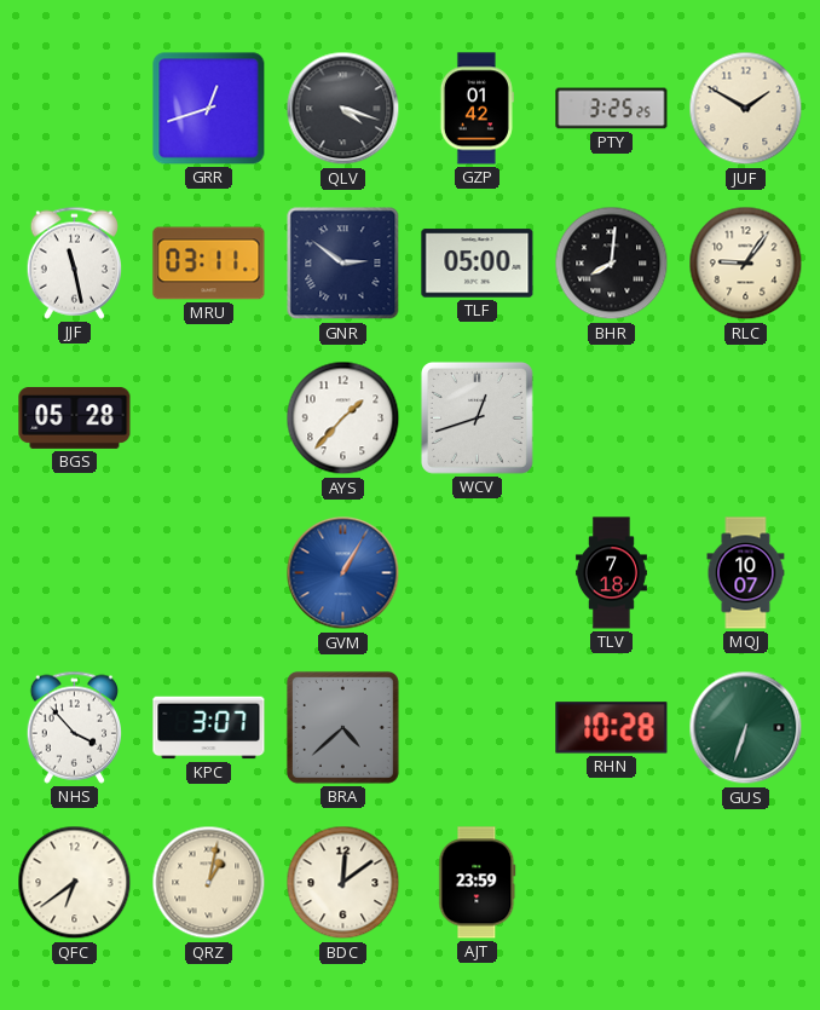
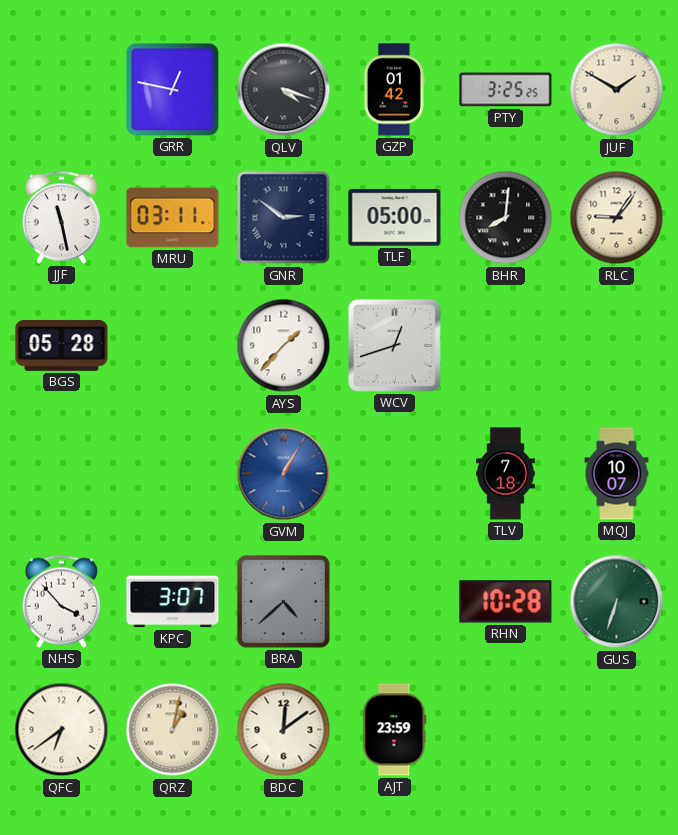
GRR: 12:42 -> 12:47 (173, 90)
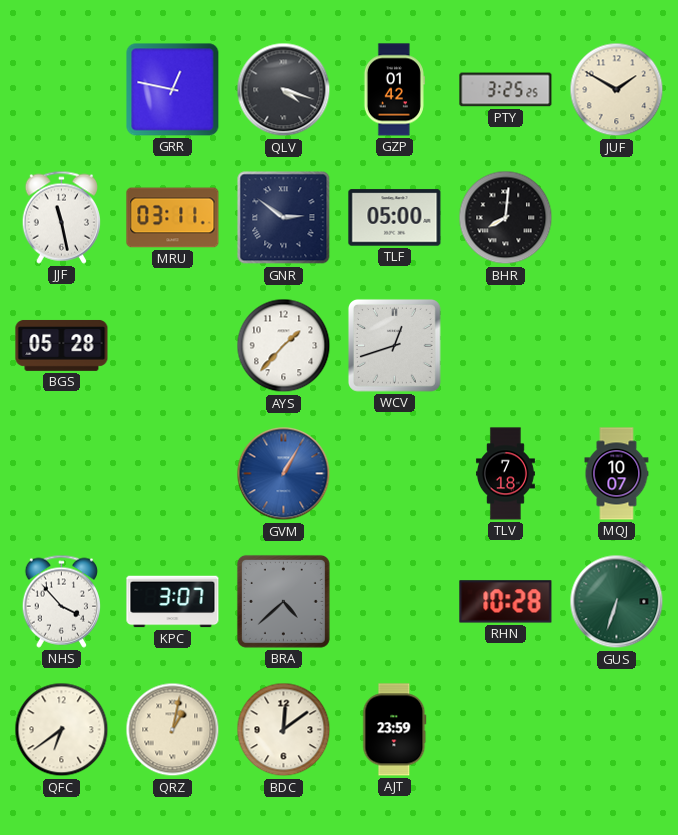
RLC: 9:06 -> none (617, 218)
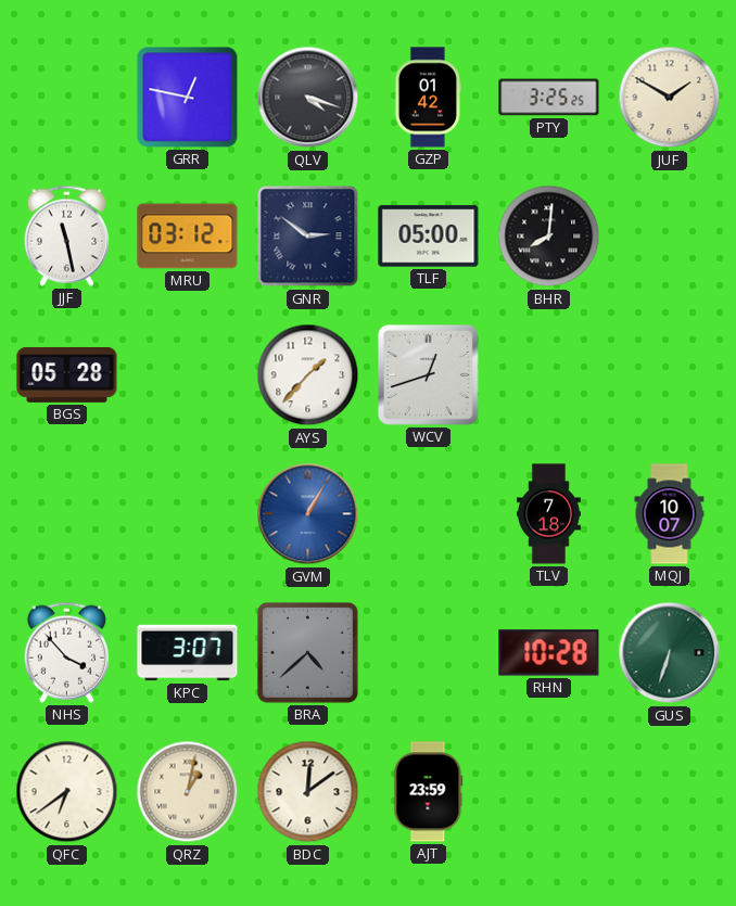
MRU: 03:11 -> 03:12 (188, 237)
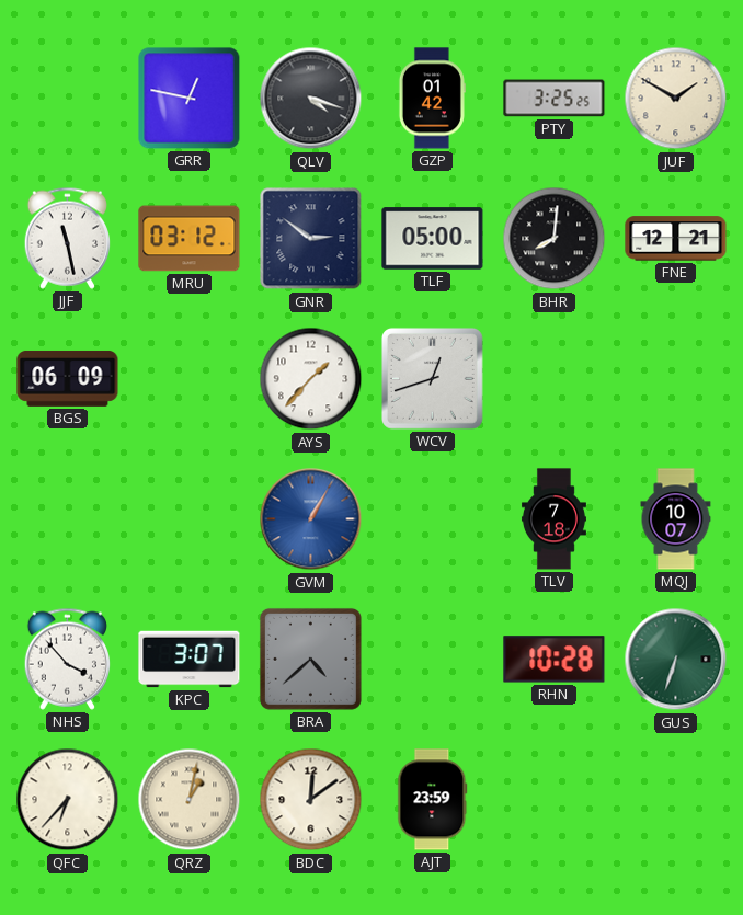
FNE: none -> 12:21 (676, 239)
BGS: 05:28 -> 06:09 (68, 378)
QFC: 6:39 -> 6:37 (68, 800)
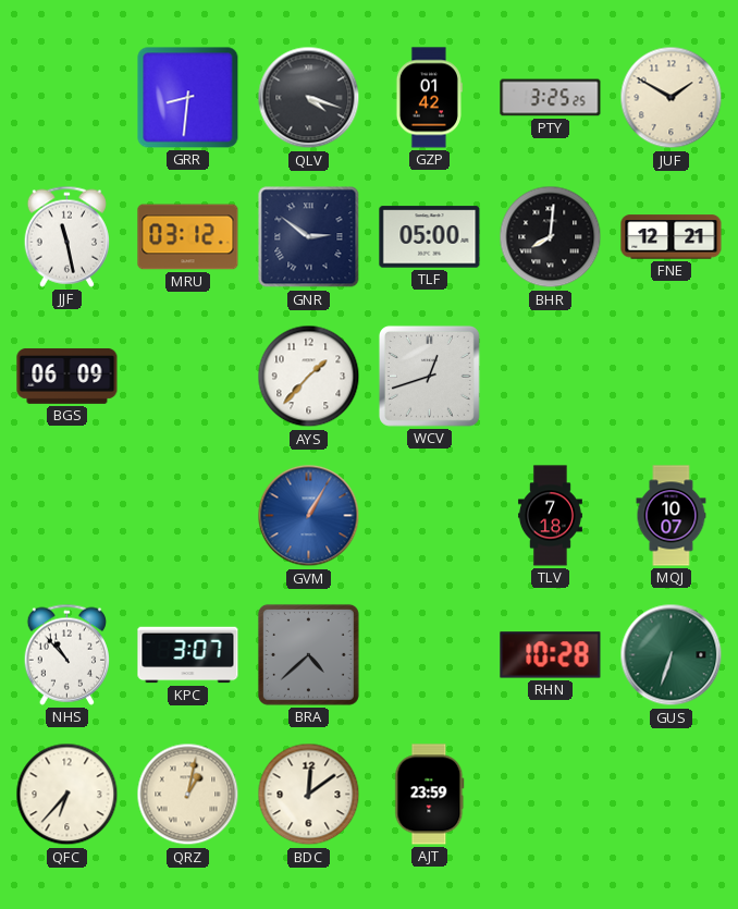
GRR: 12:47 -> 8:31 (188, 98)
NHS: 3:53 -> 10:53 (66, 654)
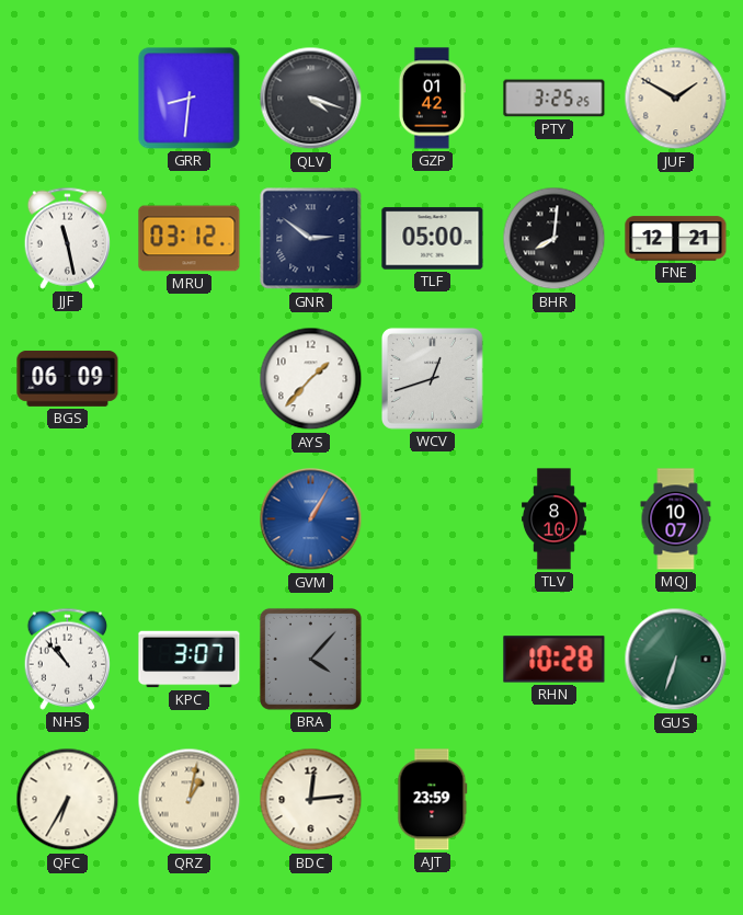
TLV: 7:18 -> 8:10 (553, 519)
BRA: 4:38 -> 4:07 (310, 659)
QFC: 6:37 -> 6:35 (68, 800)
BDC: 12:09 -> 12:14 (311, 800)
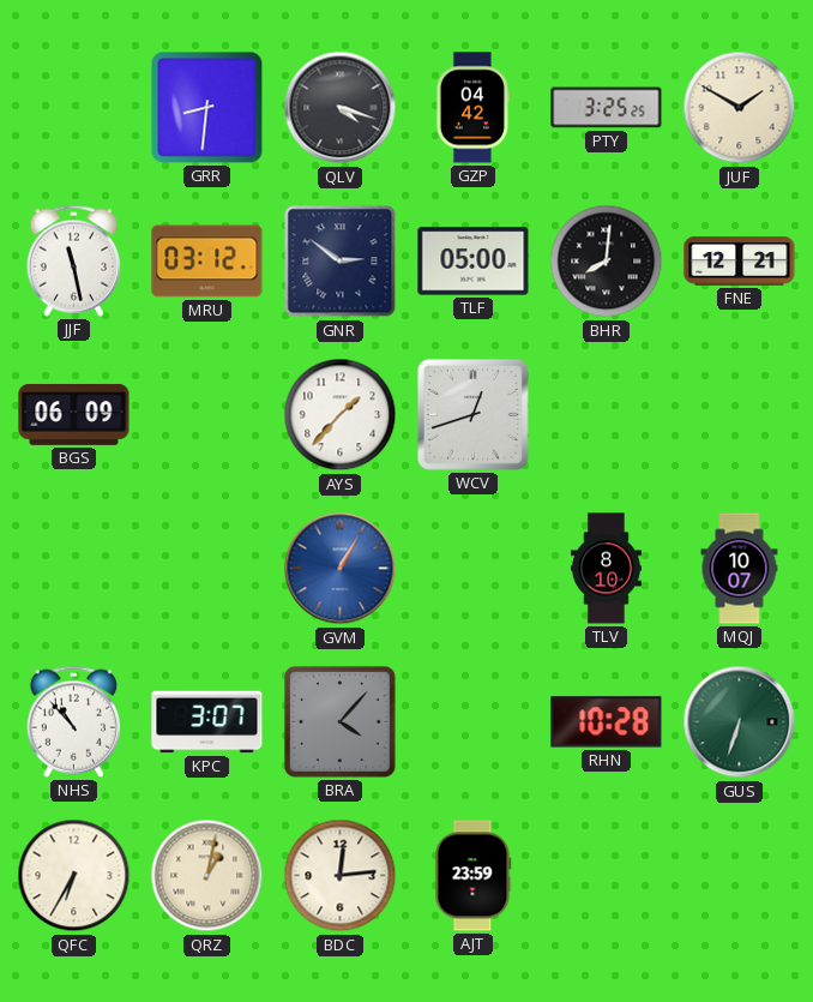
GZP: 01:42 -> 04:42 (472, 108)
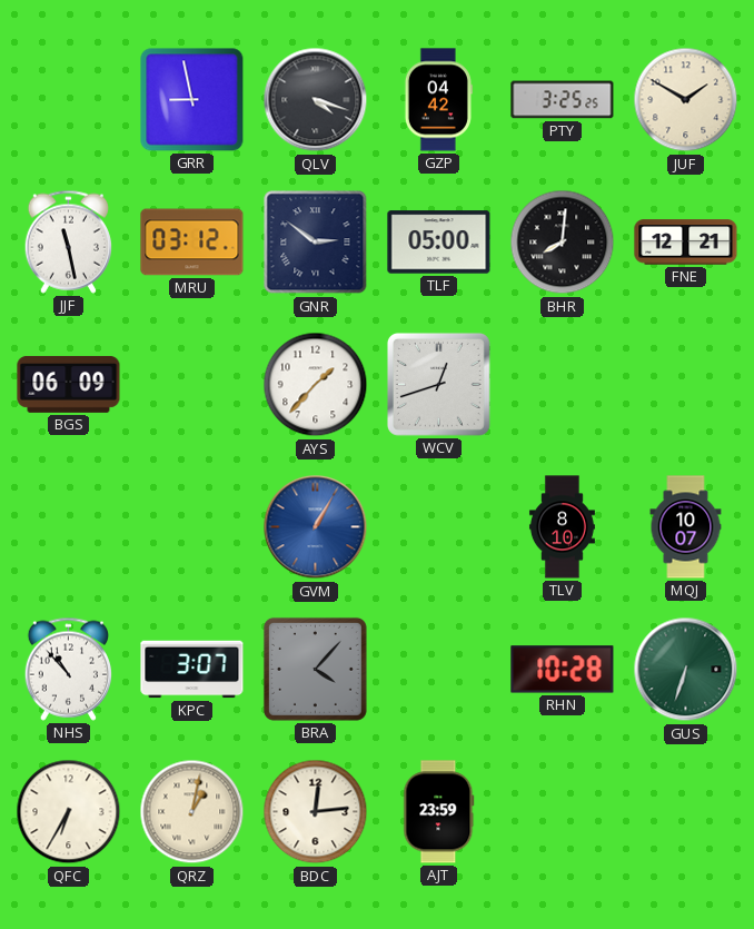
GRR: 8:31 -> 8:58 (192, 100)
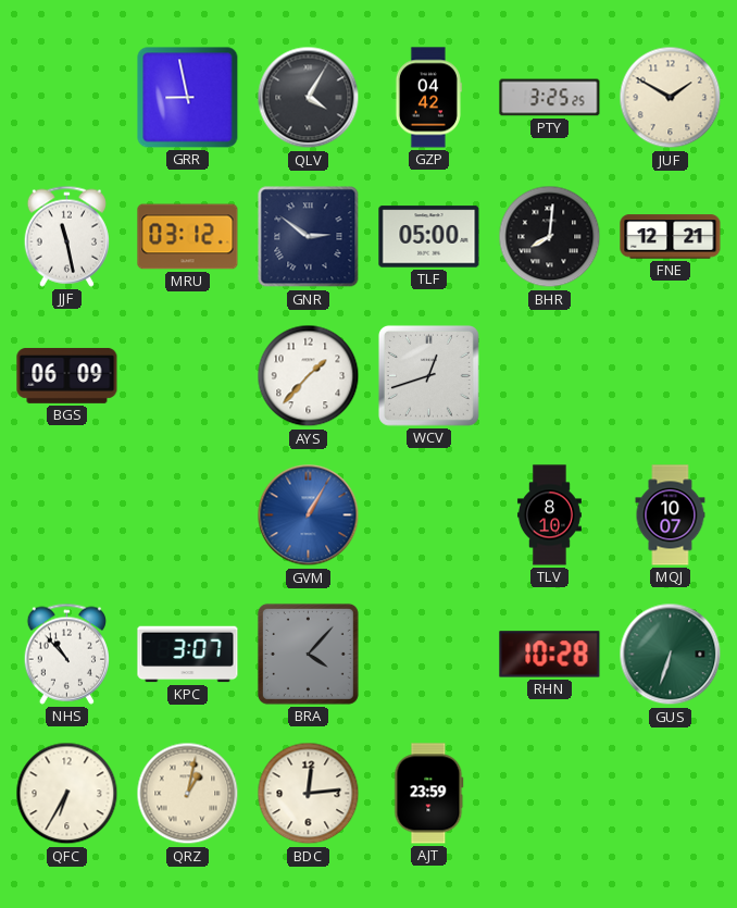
QLV: 4:18 -> 4:05 (309, 98)
